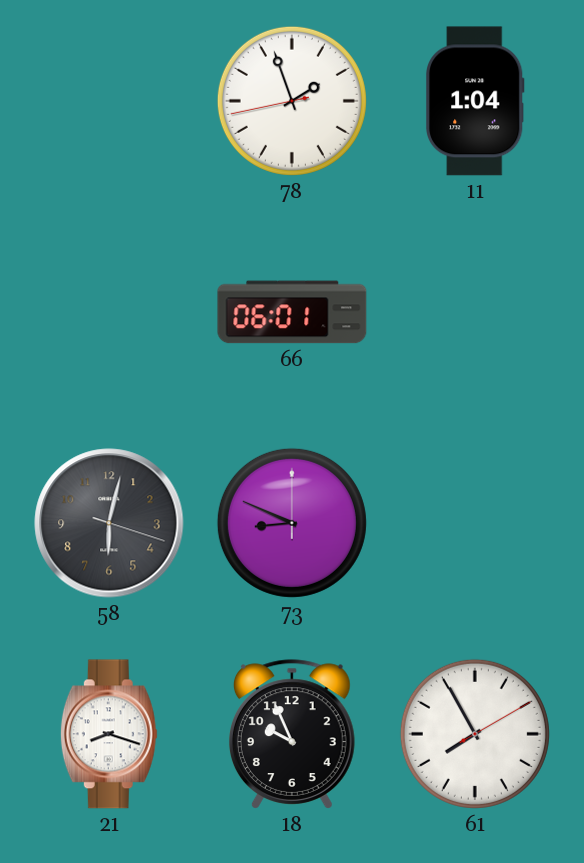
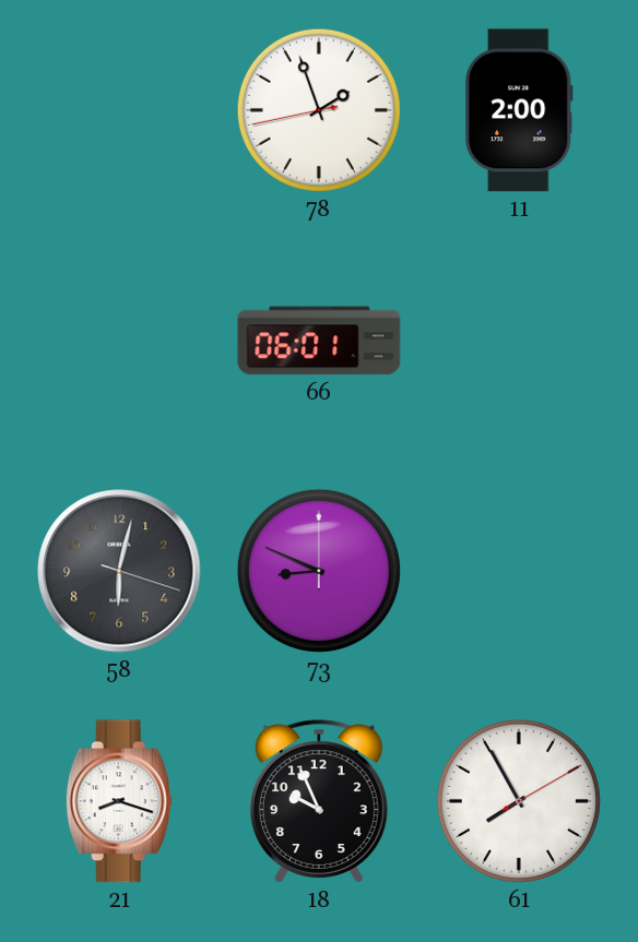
11: 1:04 -> 2:00 (519, 110)
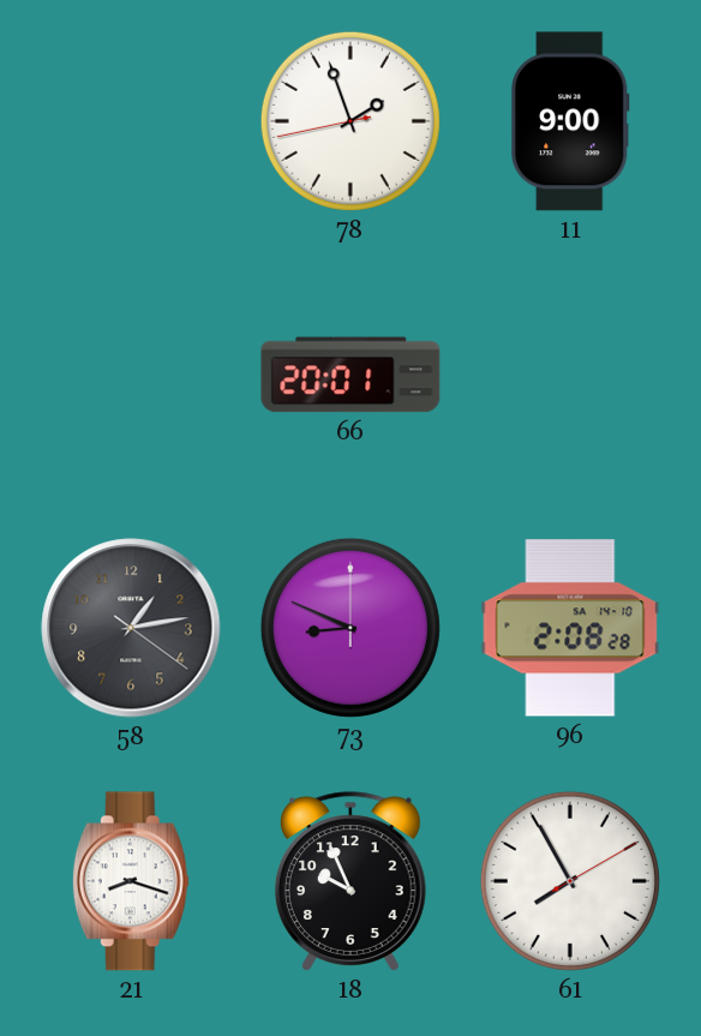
11: 2:00 -> 9:00 (570, 121)
66: 06:01 -> 20:01 (350, 375)
58: 6:02 -> 1:13 (131, 628)
96: none -> 2:08 (570, 628)
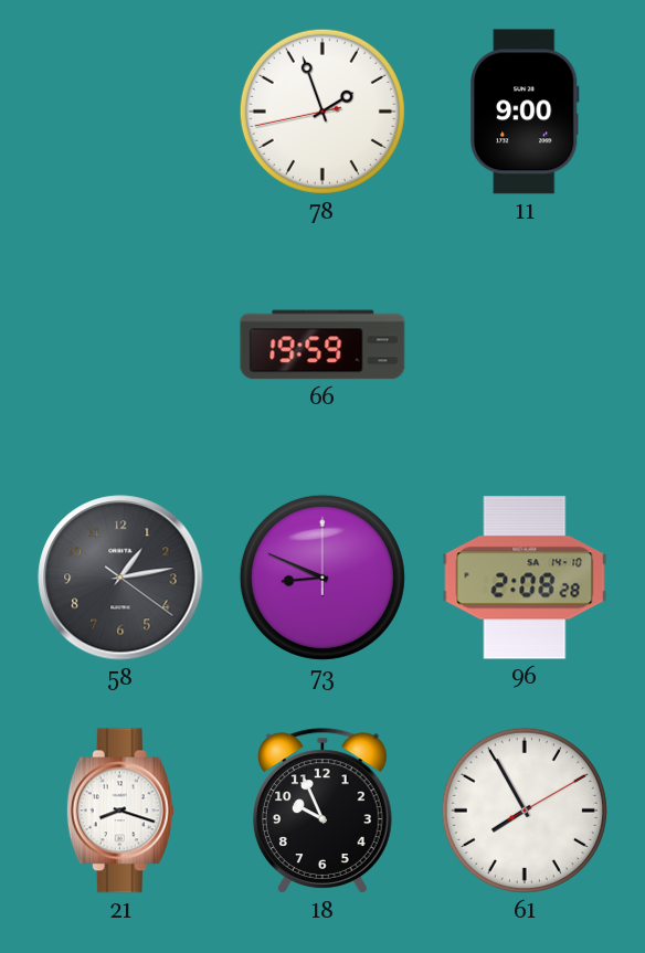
66: 20:01 -> 19:59 (322, 345)
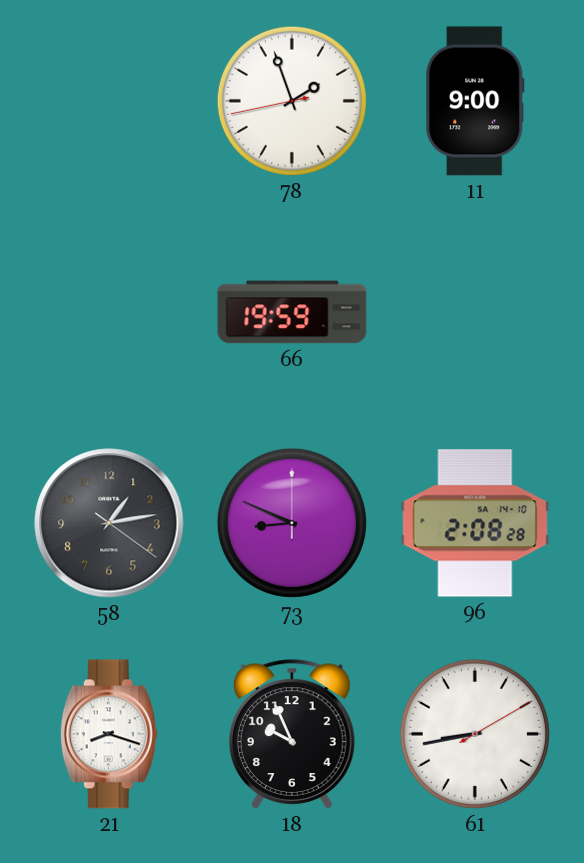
61: 7:55 -> 8:43 (475, 734)
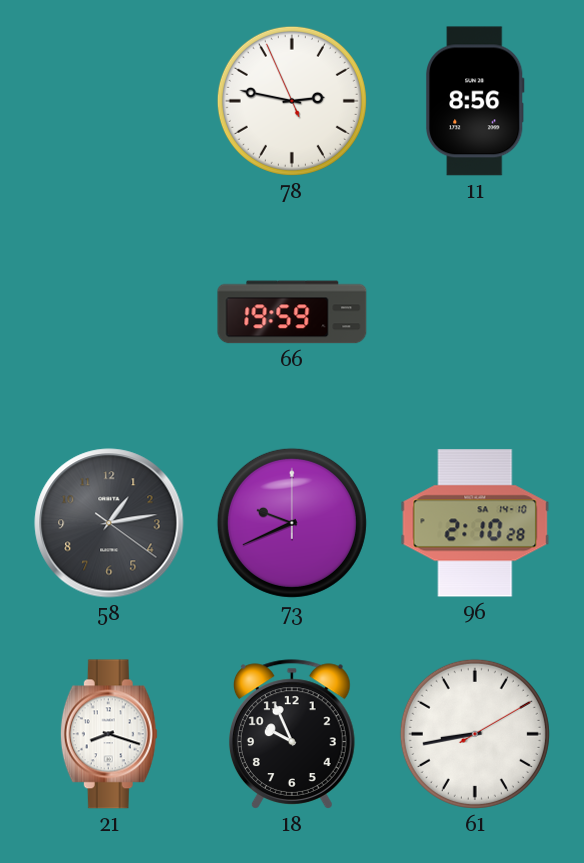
78: 1:56 -> 2:46 (292, 101)
11: 9:00 -> 8:56 (475, 101)
73: 8:49 -> 9:41 (292, 523)
96: 2:08 -> 2:10 (475, 523)
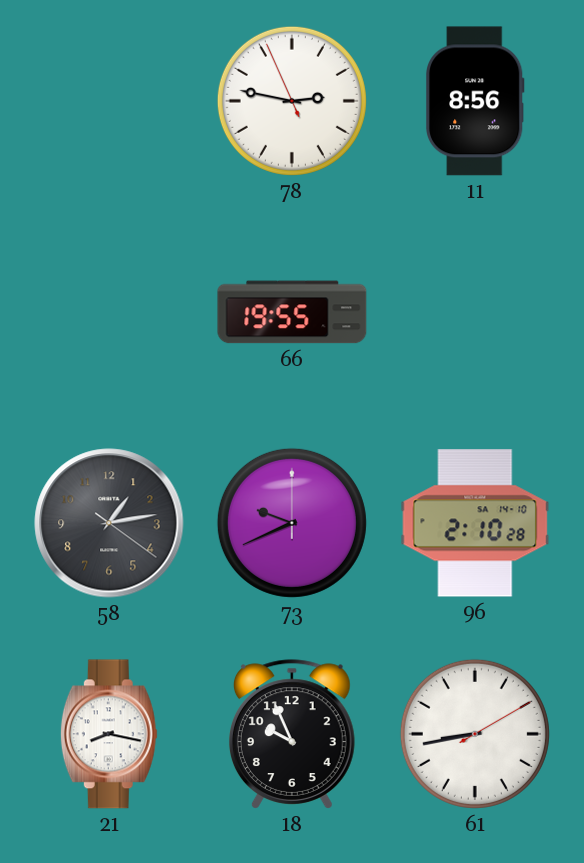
66: 19:59 -> 19:55 (292, 312)
21: 8:18 -> 8:17 (109, 734)
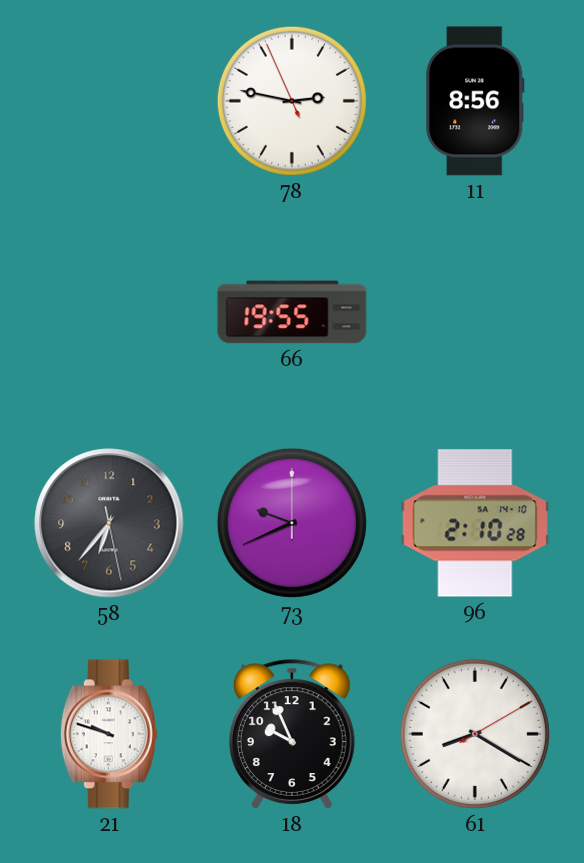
58: 1:13 -> 6:36 (109, 523)
21: 8:17 -> 9:48 (109, 734)
61: 8:43 -> 8:20 (475, 734)
